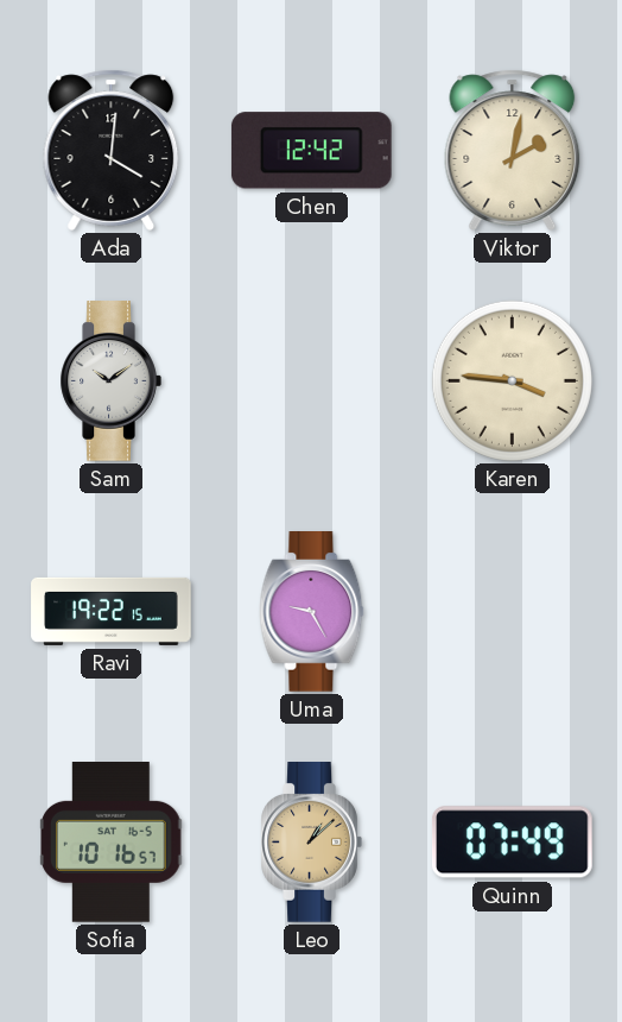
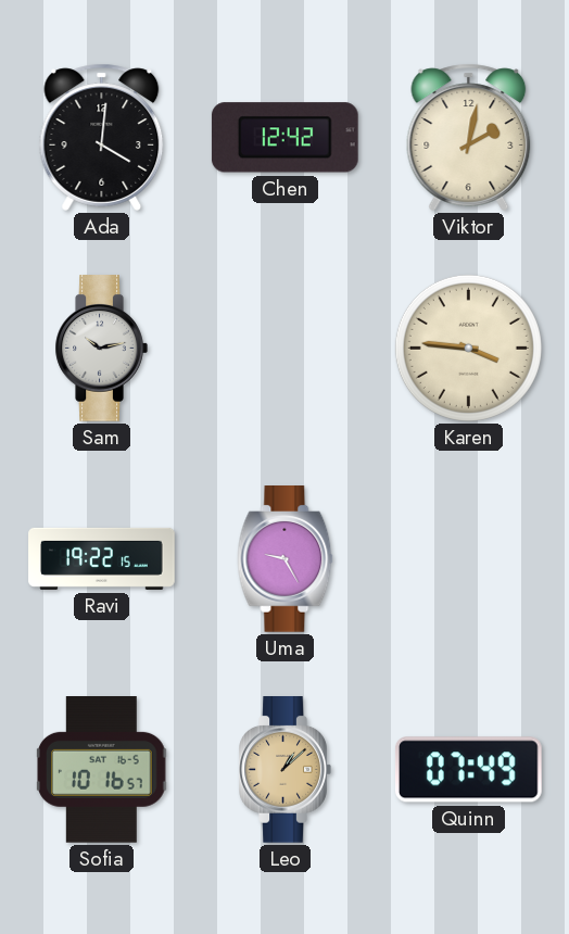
Sam: 10:09 -> 10:13 (101, 349)
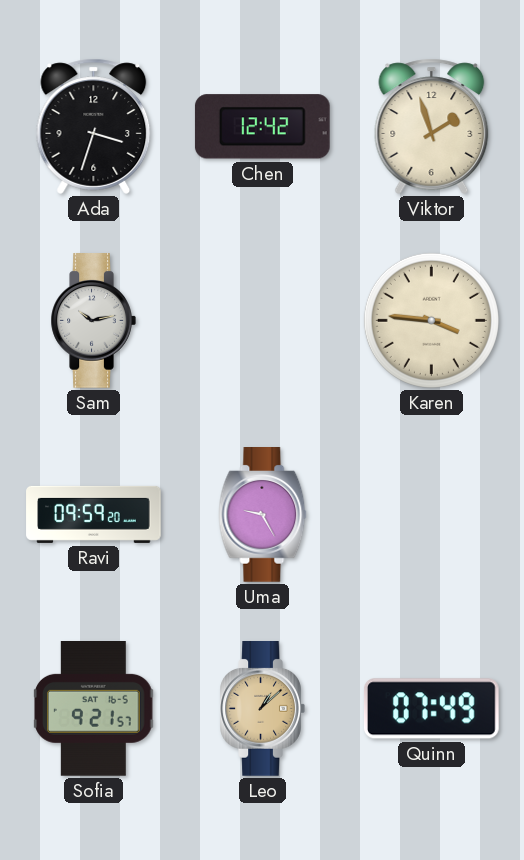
Ada: 4:01 -> 3:33 (94, 126)
Viktor: 2:02 -> 1:57 (432, 126)
Ravi: 19:22 -> 09:59 (94, 514)
Sofia: 10:16 -> 9:21 (94, 709)
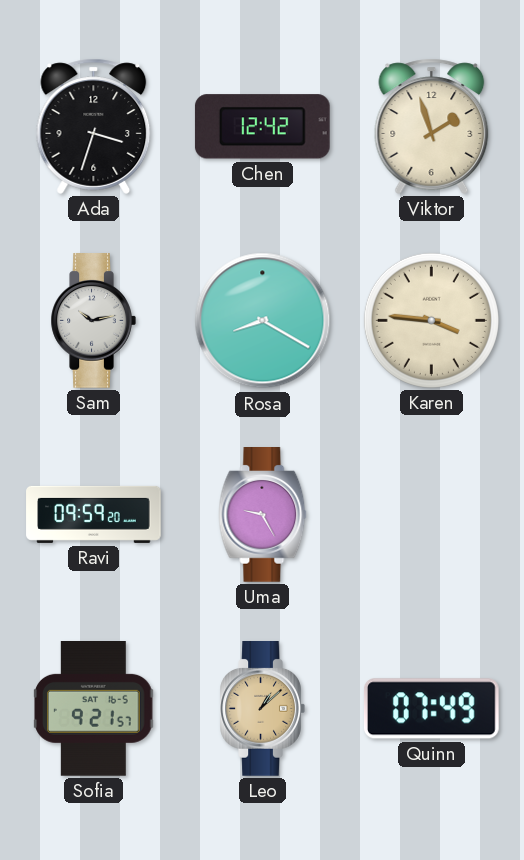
Rosa: none -> 8:20 (263, 321)
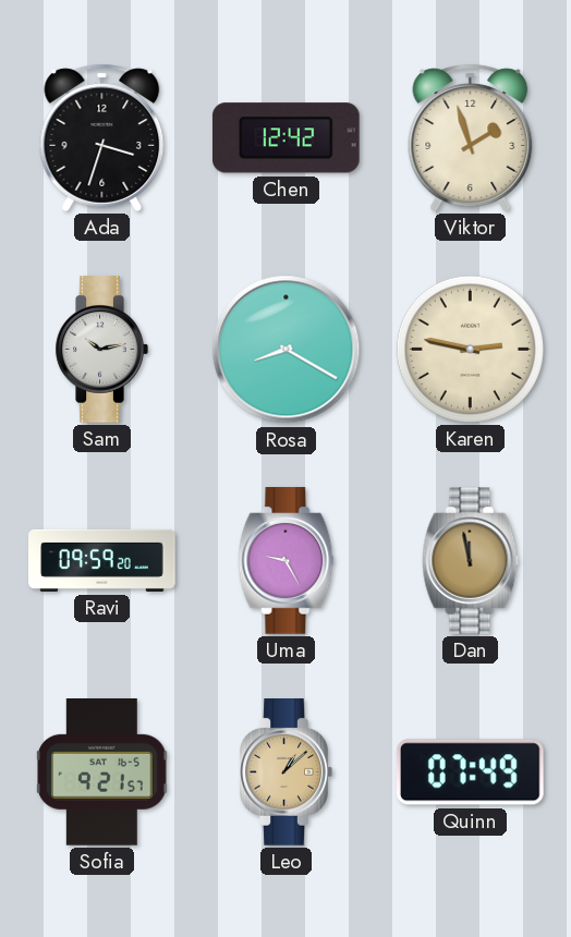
Karen: 3:46 -> 2:47 (470, 349)
Dan: none -> 11:58 (471, 561)
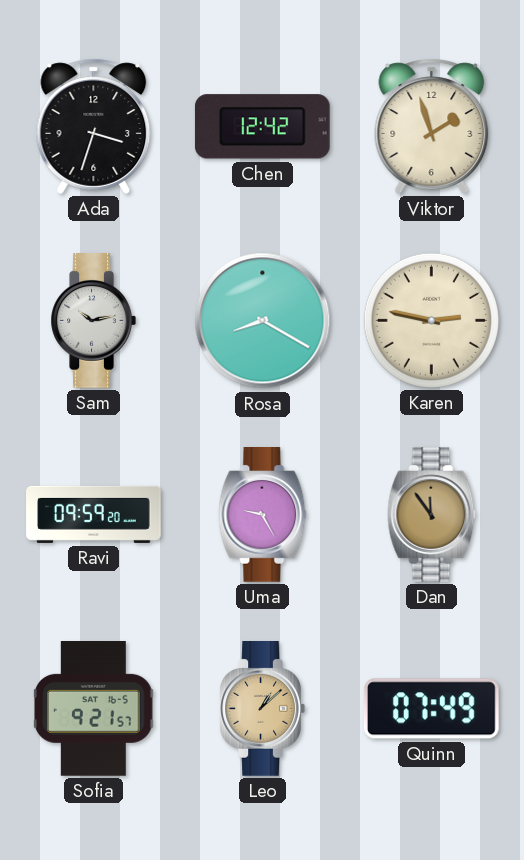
Dan: 11:58 -> 11:54 (432, 515)
